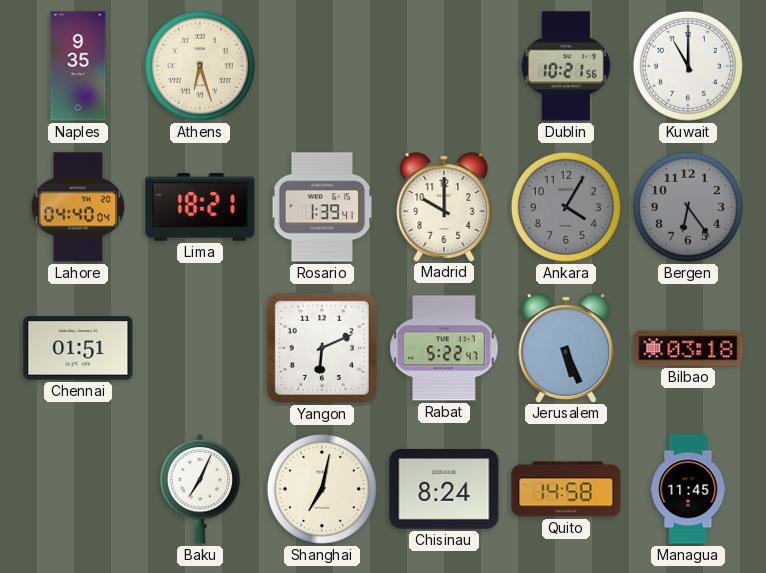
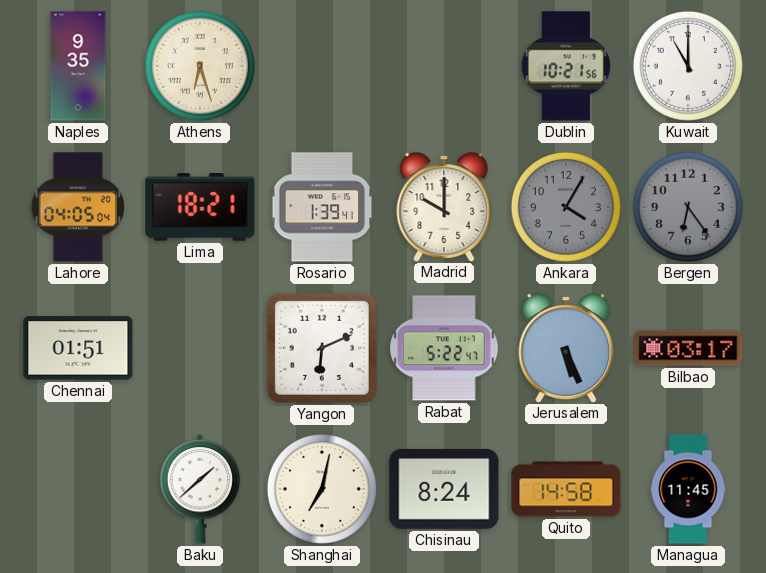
Lahore: 04:40 -> 04:05 (78, 207)
Bilbao: 03:18 -> 03:17 (688, 348)
Baku: 7:04 -> 1:38 (200, 489)
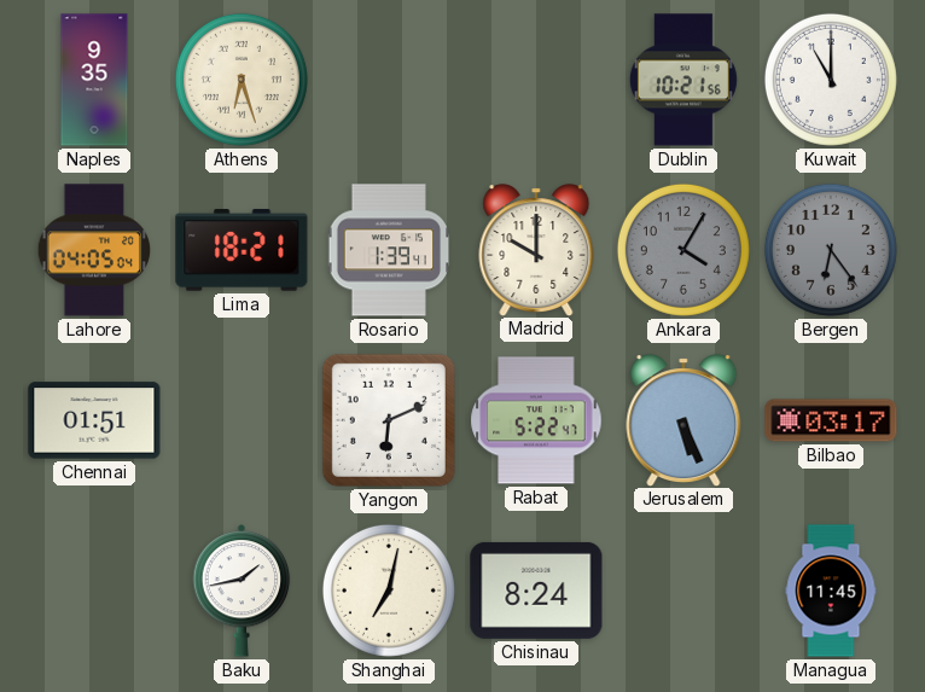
Baku: 1:38 -> 1:43 (242, 591)
Quito: 14:58 -> none (566, 489)
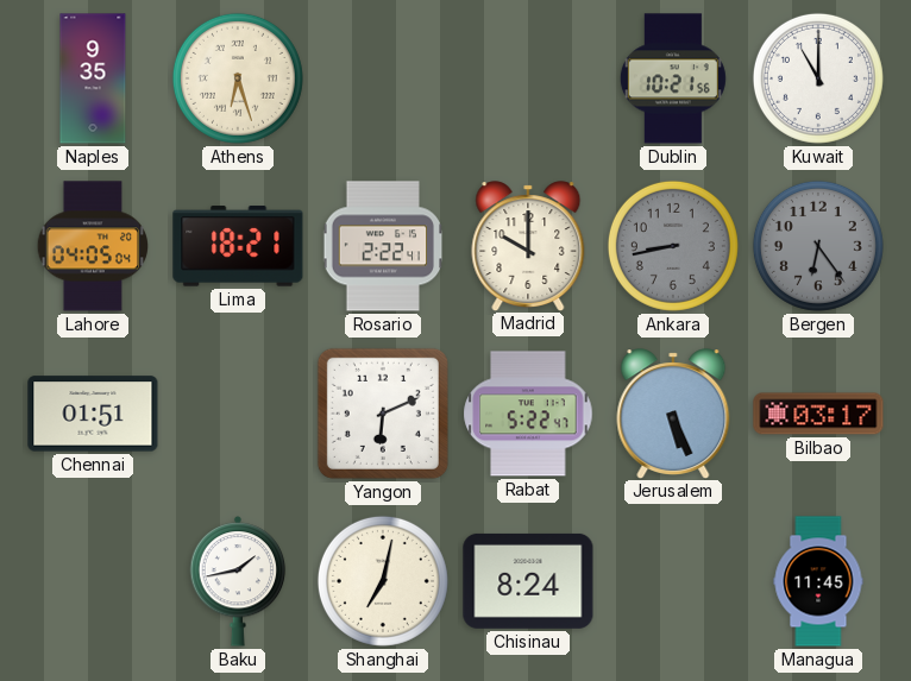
Rosario: 1:39 -> 2:22 (383, 246)
Ankara: 4:05 -> 8:43 (673, 246)
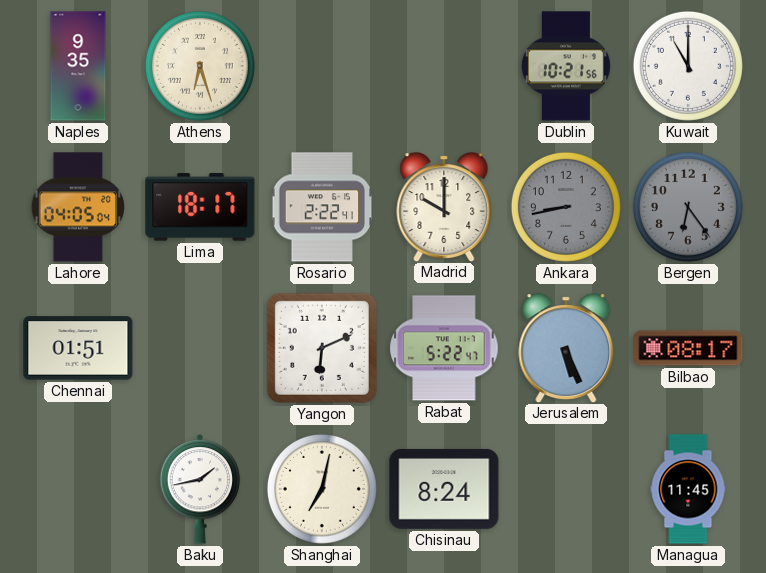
Lima: 18:21 -> 18:17 (200, 207)
Bilbao: 03:17 -> 08:17 (688, 348)
